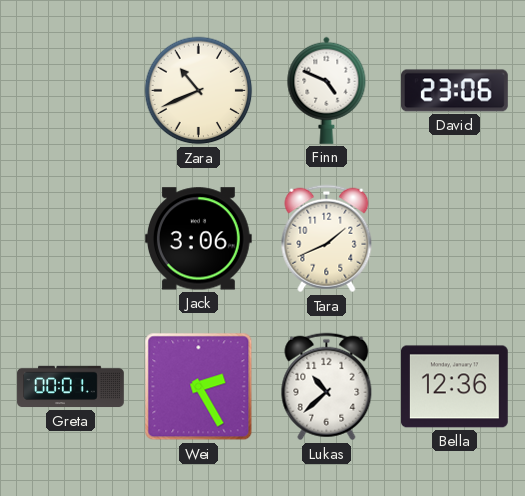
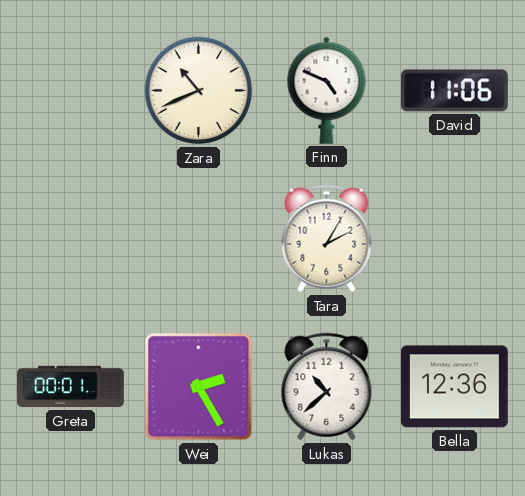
David: 23:06 -> 11:06 (455, 91)
Jack: 3:06 -> none (198, 239)
Tara: 1:41 -> 2:05 (327, 239)
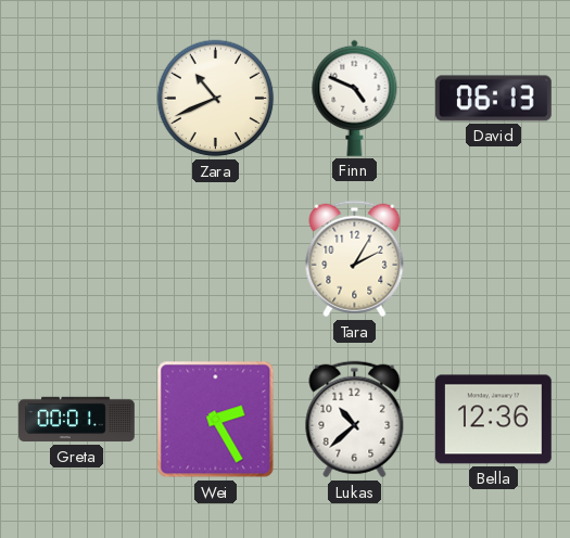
David: 11:06 -> 06:13 (494, 99)
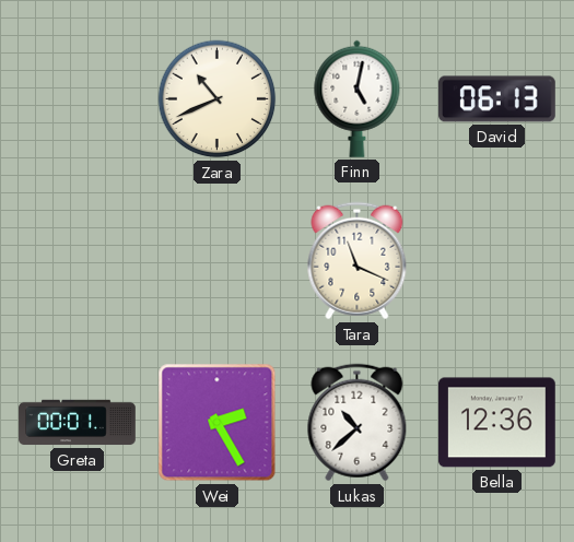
Finn: 4:49 -> 5:02 (358, 98)
Tara: 2:05 -> 11:19 (358, 261)
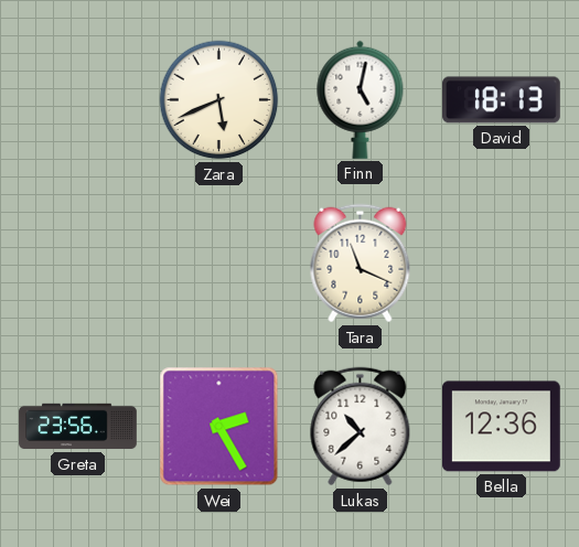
Zara: 10:41 -> 5:41 (219, 100)
David: 06:13 -> 18:13 (502, 100)
Greta: 00:01 -> 23:56 (78, 427)
